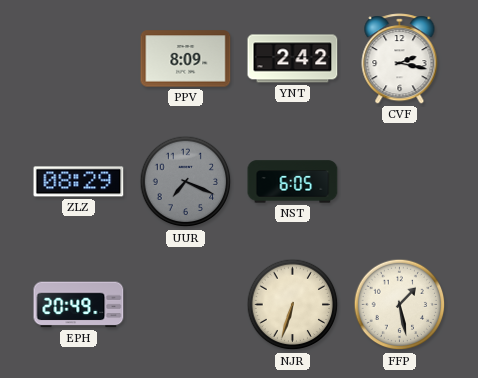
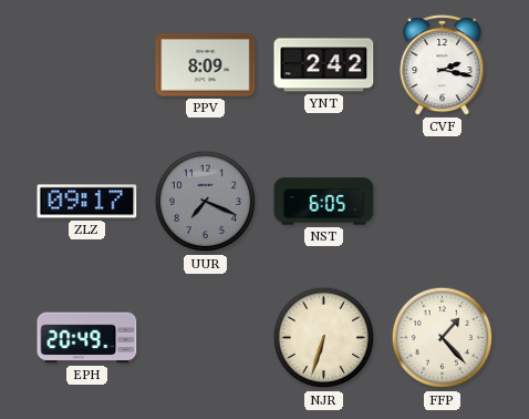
ZLZ: 08:29 -> 09:17 (87, 202)
FFP: 1:28 -> 1:23 (443, 338)
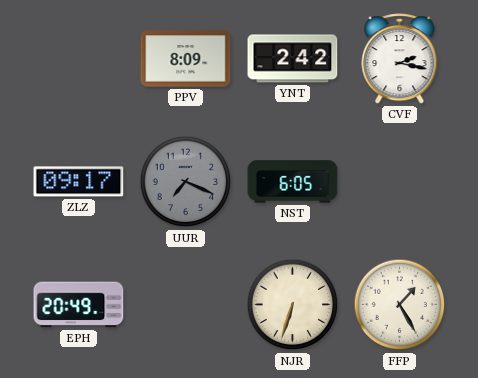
FFP: 1:23 -> 1:25 (400, 305)
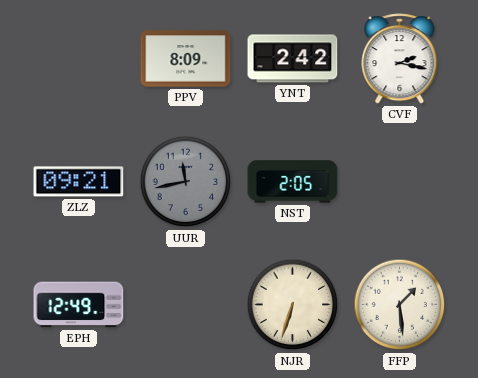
ZLZ: 09:17 -> 09:21 (79, 182)
UUR: 7:19 -> 11:43 (186, 182)
NST: 6:05 -> 2:05 (293, 182)
EPH: 20:49 -> 12:49 (79, 305)
FFP: 1:25 -> 1:29 (400, 305)
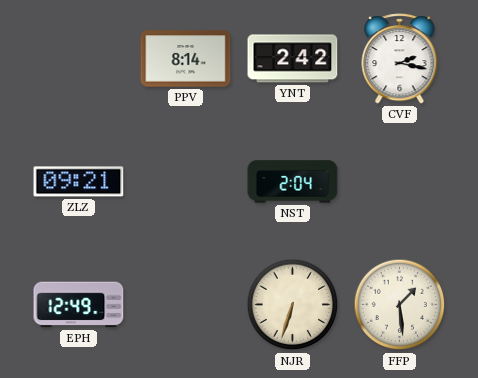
PPV: 8:09 -> 8:14 (186, 59)
UUR: 11:43 -> none (186, 182)
NST: 2:05 -> 2:04 (293, 182)
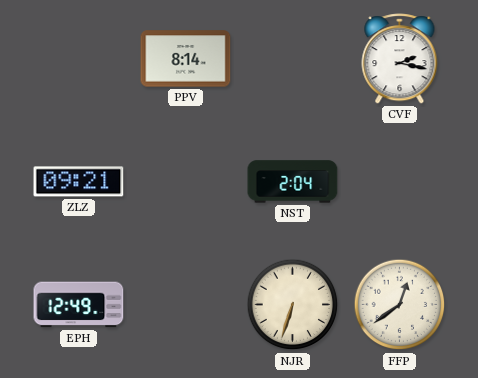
YNT: 2:42 -> none (293, 59)
FFP: 1:29 -> 12:39 (400, 305)
